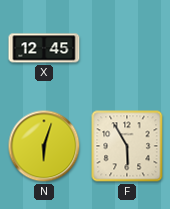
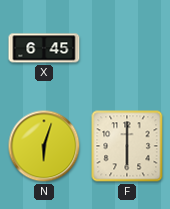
X: 12:45 -> 6:45 (44, 48)
F: 5:55 -> 6:00 (127, 146)
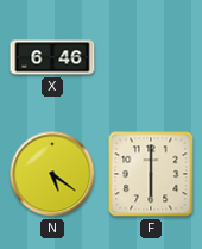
X: 6:45 -> 6:46 (52, 57)
N: 6:03 -> 5:21 (52, 174)
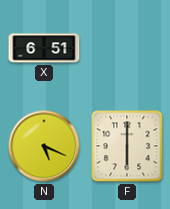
X: 6:46 -> 6:51 (44, 48)
N: 5:21 -> 5:19 (44, 146)
